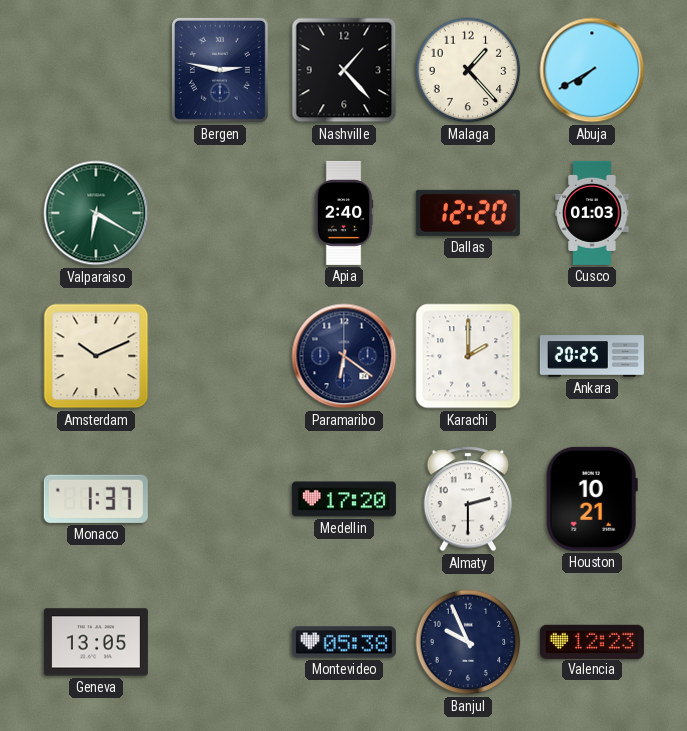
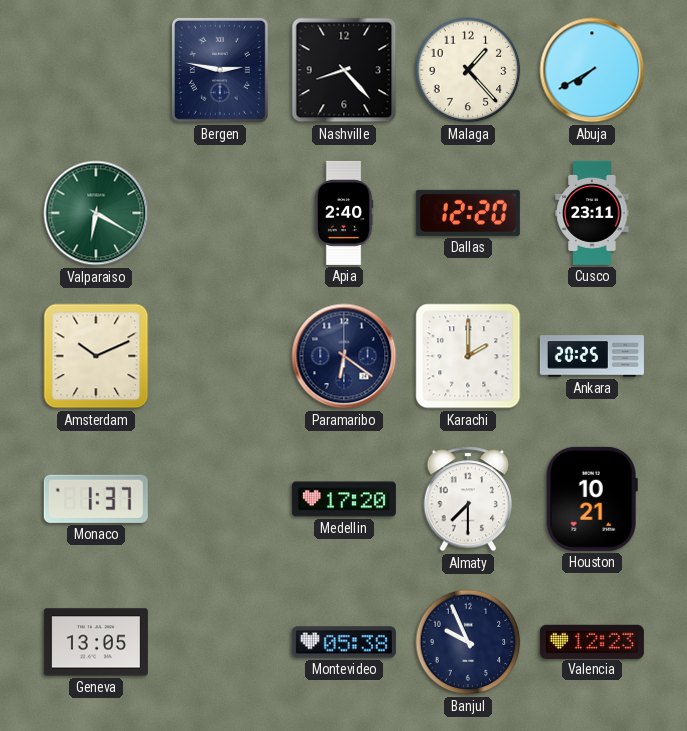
Nashville: 1:23 -> 8:23 (344, 70)
Cusco: 01:03 -> 23:11 (592, 213)
Almaty: 2:30 -> 7:30 (468, 499)
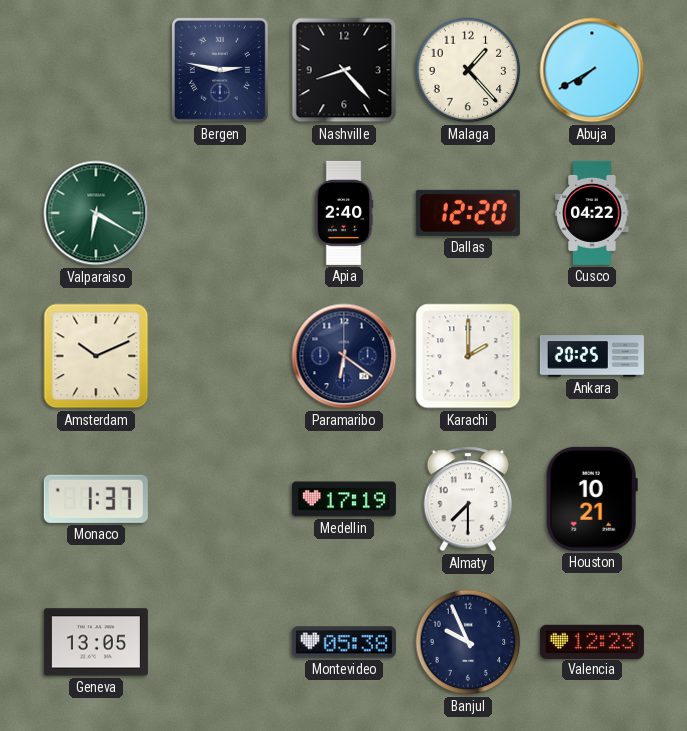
Cusco: 23:11 -> 04:22 (592, 213)
Medellin: 17:20 -> 17:19 (344, 499)
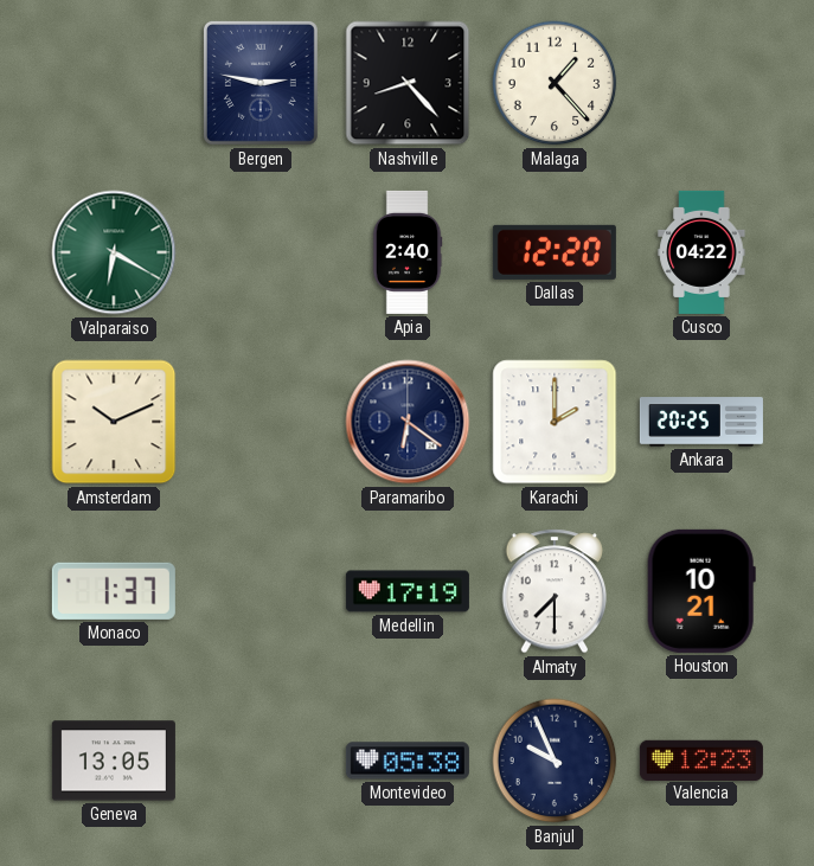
Abuja: 7:40 -> none (592, 70)
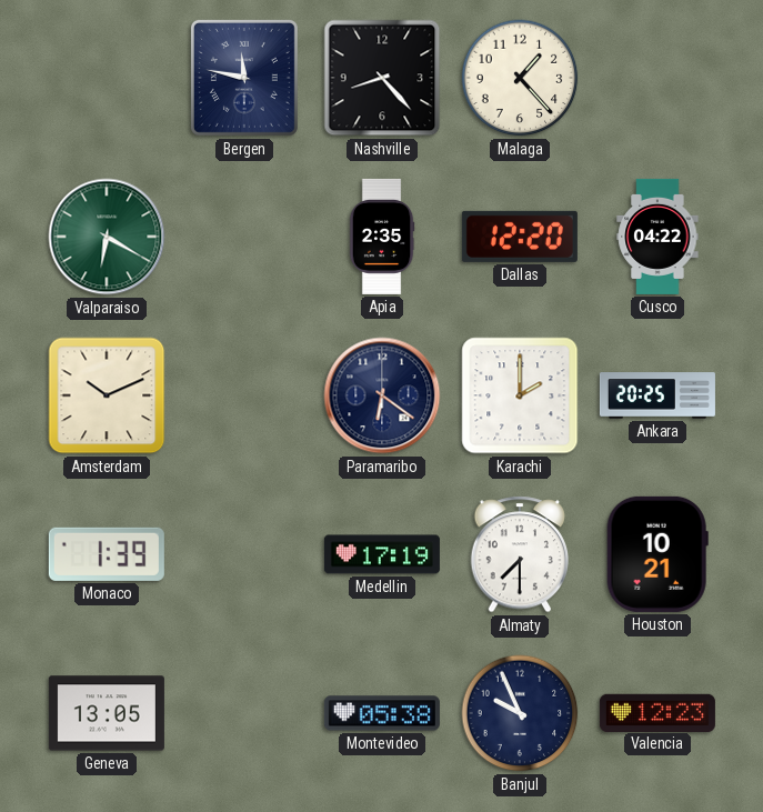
Bergen: 2:47 -> 11:47 (244, 78)
Apia: 2:40 -> 2:35 (382, 237)
Monaco: 1:37 -> 1:39 (107, 554)
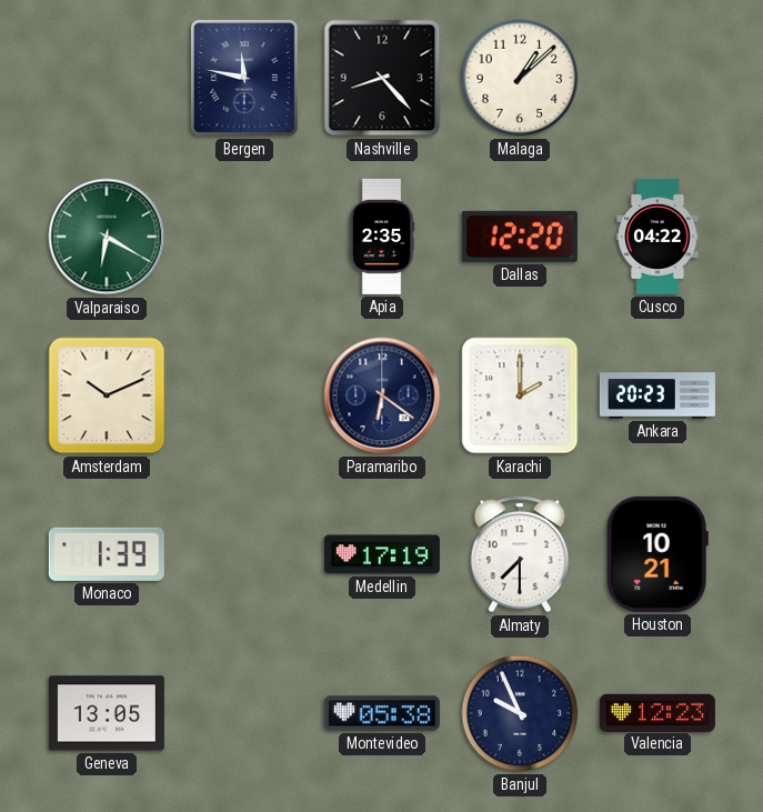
Malaga: 1:23 -> 1:08 (520, 78)
Ankara: 20:25 -> 20:23 (657, 395)
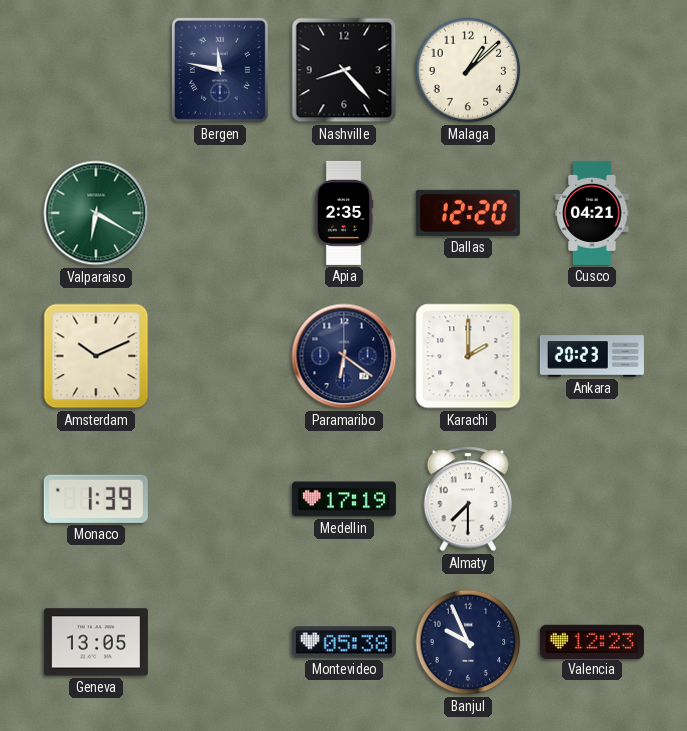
Cusco: 04:22 -> 04:21 (592, 213)
Houston: 10:21 -> none (657, 554)
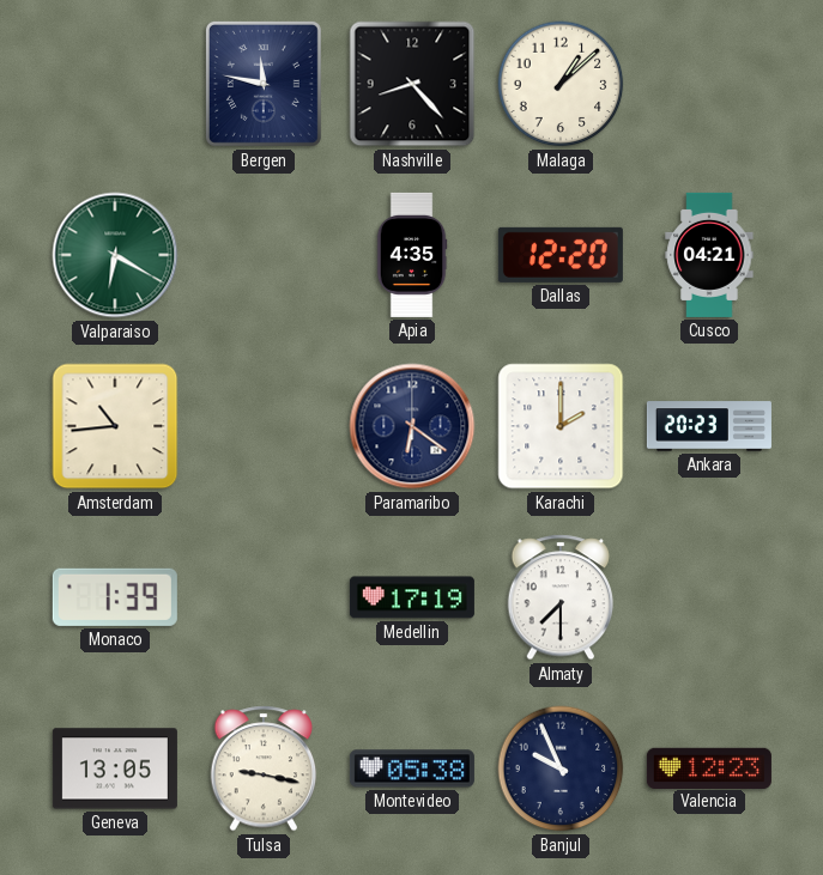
Apia: 2:35 -> 4:35 (412, 255)
Amsterdam: 10:11 -> 10:44 (115, 426)
Tulsa: none -> 9:17 (264, 768)
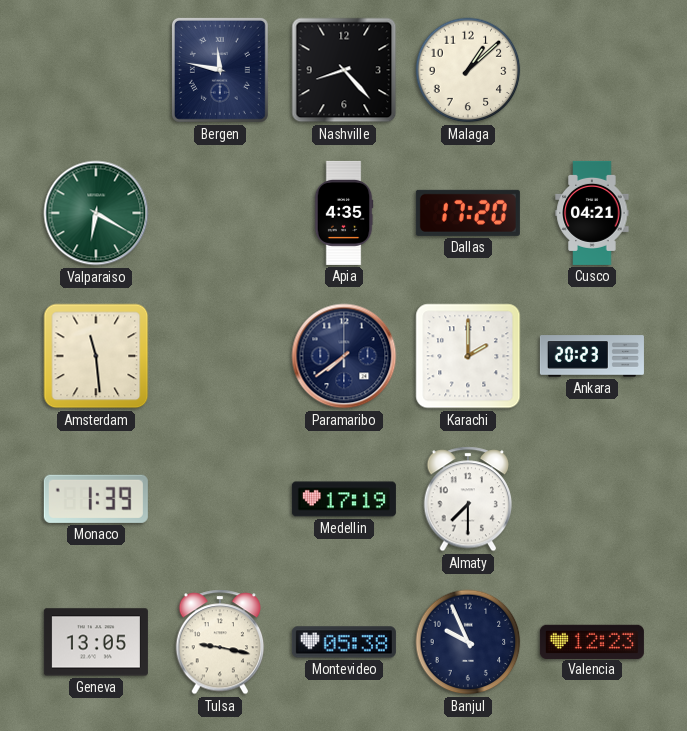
Dallas: 12:20 -> 17:20 (468, 213)
Amsterdam: 10:44 -> 11:29 (96, 356)
Paramaribo: 6:21 -> 7:39 (344, 356)
